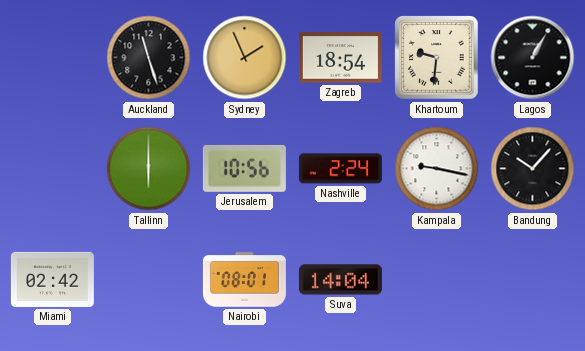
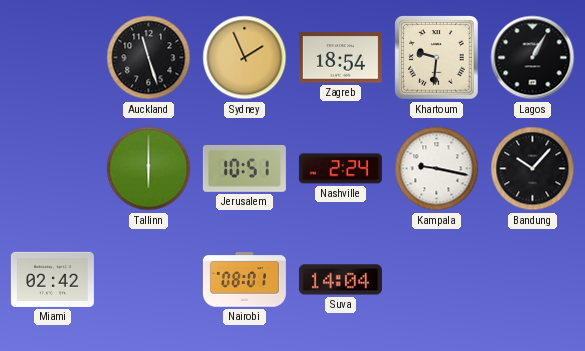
Jerusalem: 10:56 -> 10:51 (244, 168)
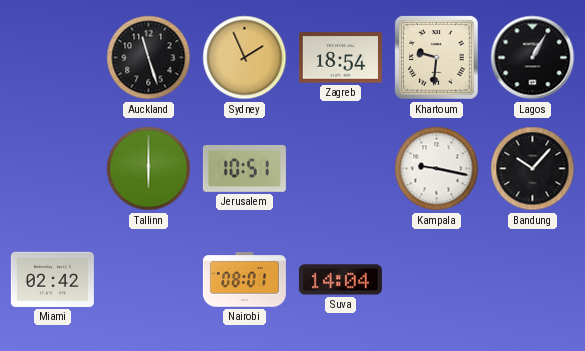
Nashville: 2:24 -> none (340, 169)
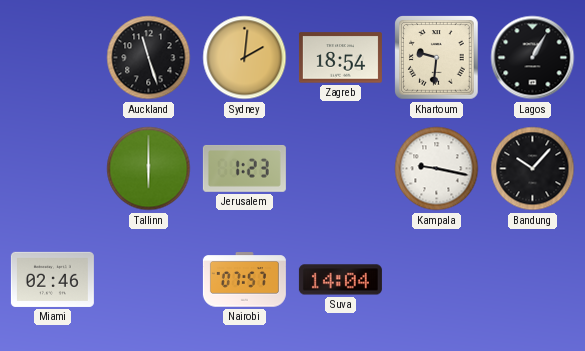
Sydney: 1:56 -> 2:01 (245, 58)
Jerusalem: 10:51 -> 1:23 (244, 168)
Miami: 02:42 -> 02:46 (52, 279)
Nairobi: 08:01 -> 07:57 (244, 280)
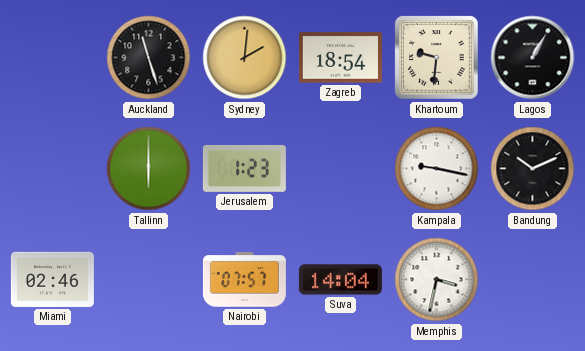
Bandung: 10:07 -> 10:11 (533, 169)
Memphis: none -> 3:32 (437, 280)
